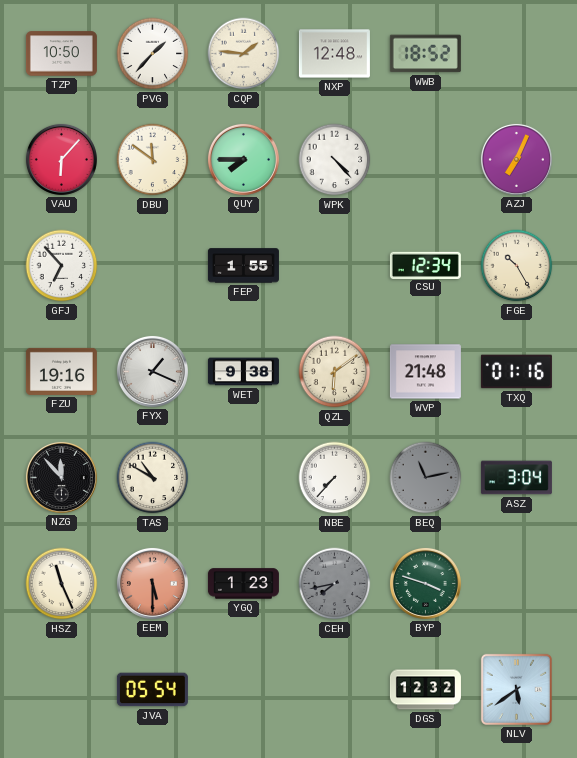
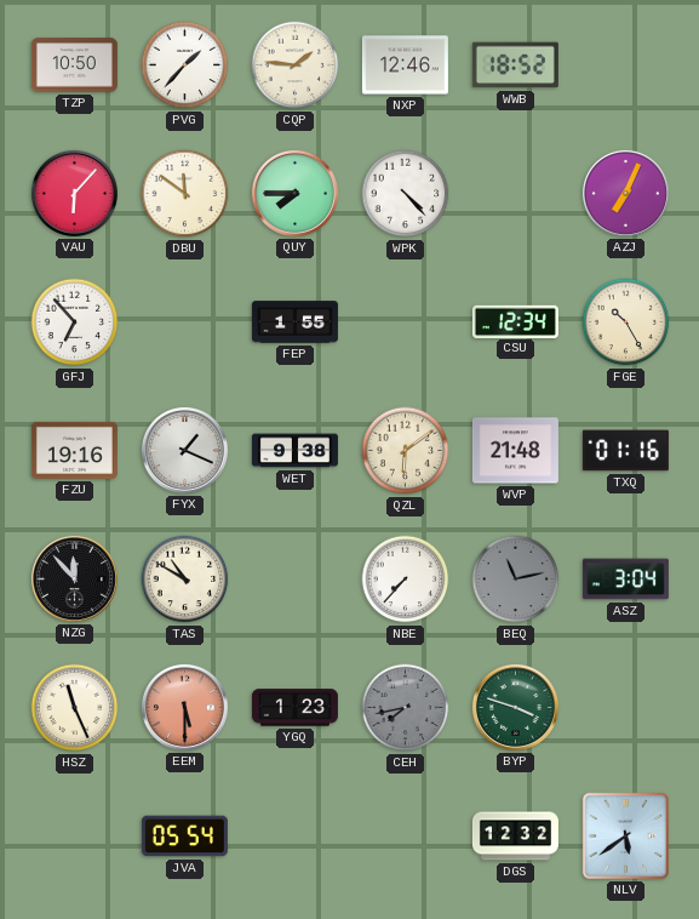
NXP: 12:48 -> 12:46 (405, 65)
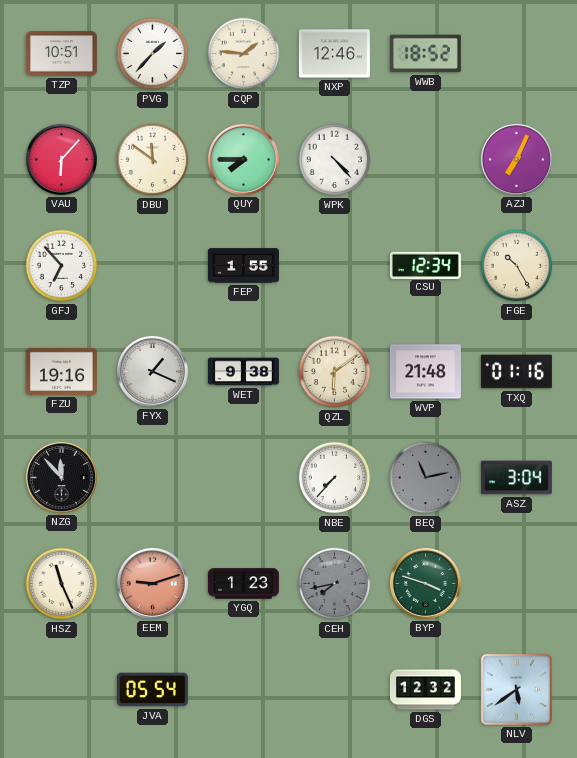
TZP: 10:50 -> 10:51 (61, 54)
TAS: 10:50 -> none (185, 580)
EEM: 5:30 -> 9:12 (152, 583)
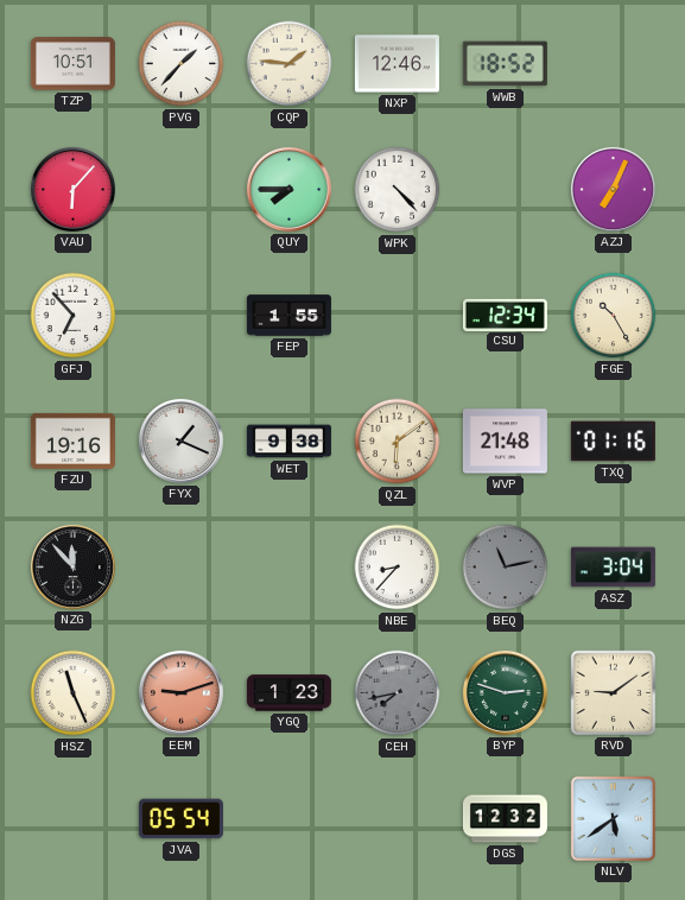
DBU: 11:51 -> none (153, 160)
NBE: 7:37 -> 8:37 (398, 568)
BYP: 3:48 -> 2:48 (505, 692)
RVD: none -> 9:09 (613, 692)
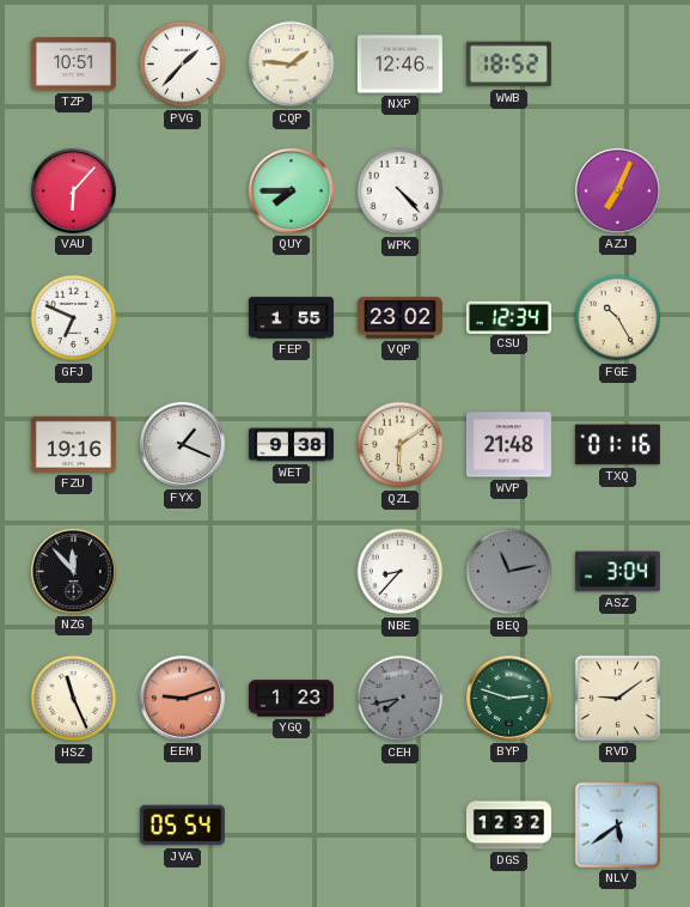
GFJ: 6:53 -> 6:49 (74, 318)
VQP: none -> 23:02 (399, 318)
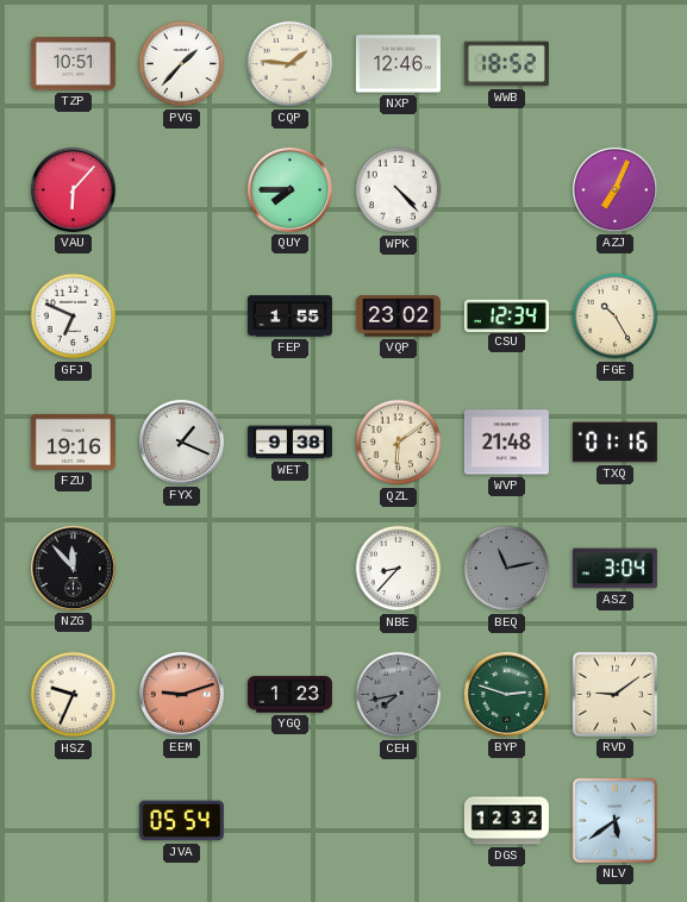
HSZ: 11:26 -> 9:34 (74, 695)
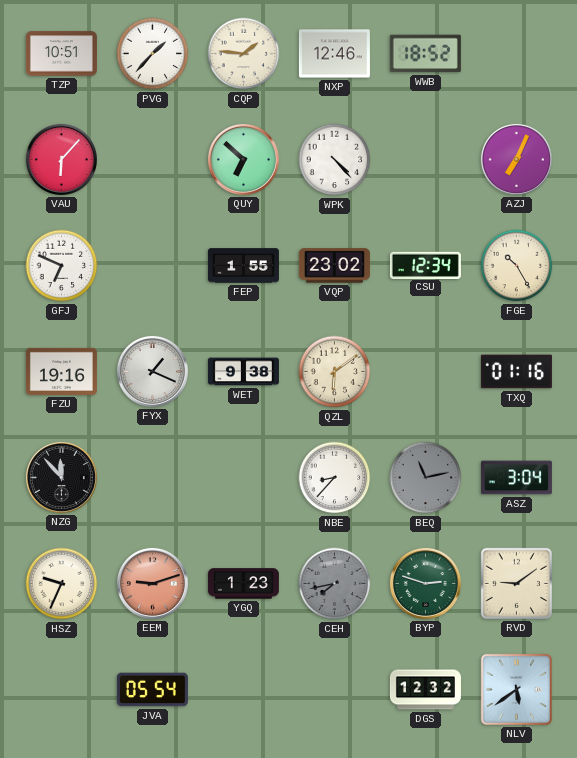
QUY: 7:45 -> 6:52 (243, 159)
WVP: 21:48 -> none (506, 443)
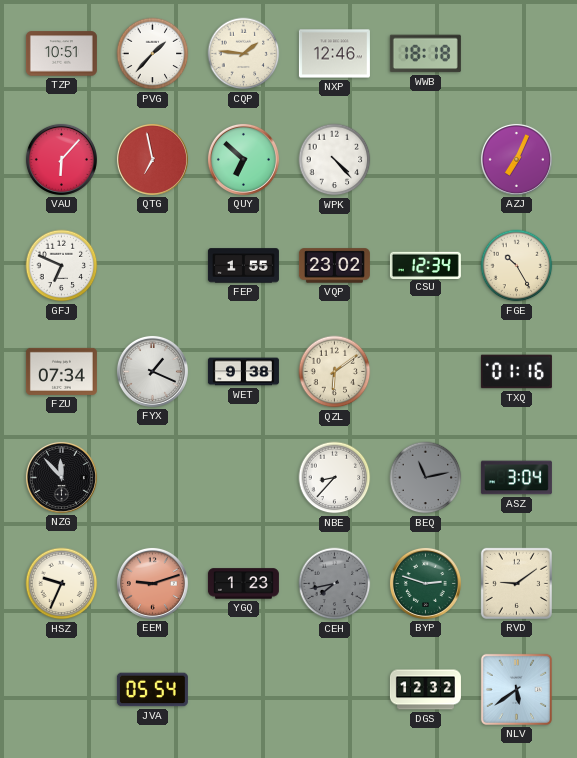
WWB: 18:52 -> 18:18 (425, 54)
QTG: none -> 6:58 (152, 159)
FZU: 19:16 -> 07:34 (61, 371)
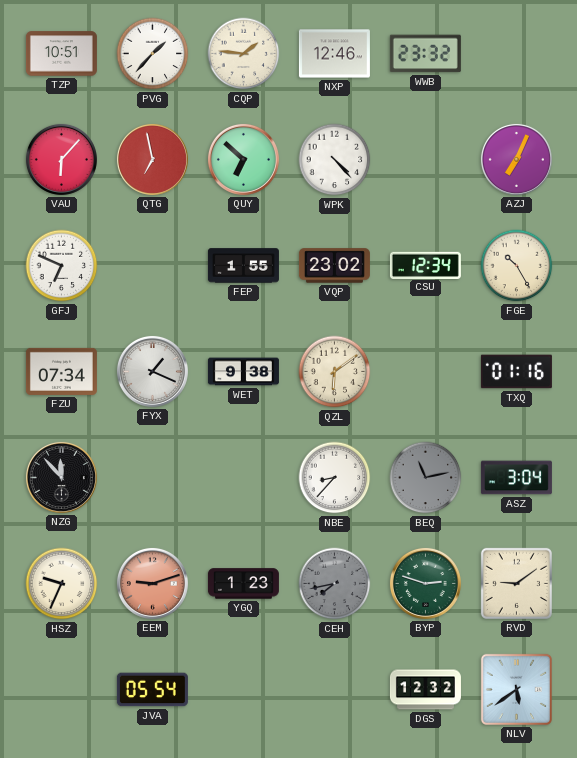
WWB: 18:18 -> 23:32 (425, 54)
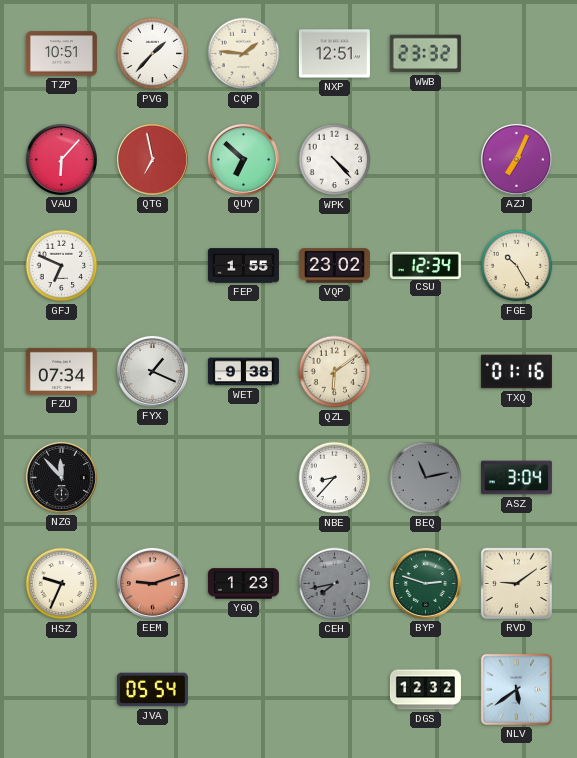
NXP: 12:46 -> 12:51 (334, 54)
